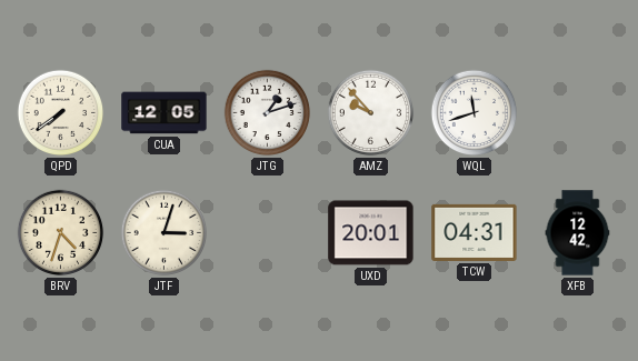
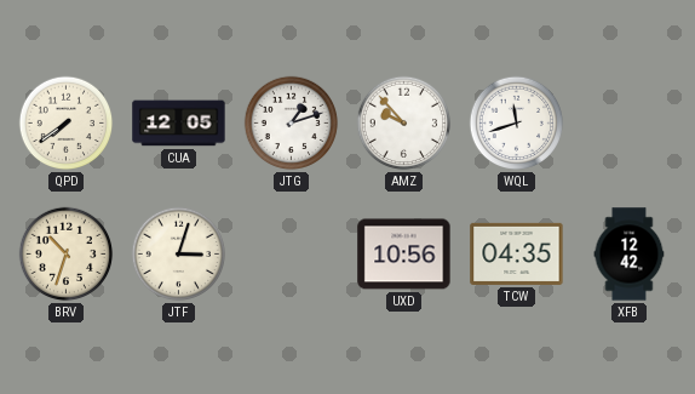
BRV: 4:33 -> 10:33 (67, 255)
UXD: 20:01 -> 10:56 (404, 255)
TCW: 04:31 -> 04:35 (517, 253)
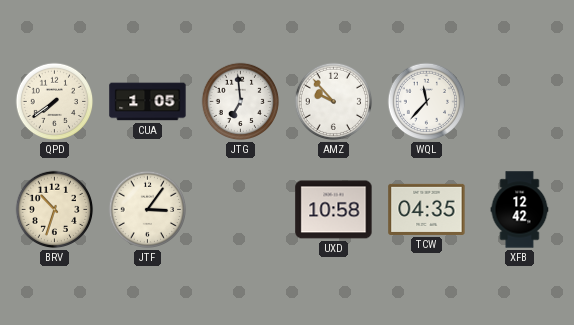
CUA: 12:05 -> 1:05 (148, 102)
JTG: 1:12 -> 6:59 (241, 102)
WQL: 11:42 -> 11:37 (427, 102)
JTF: 3:03 -> 3:06 (148, 210)
UXD: 10:56 -> 10:58 (334, 210)
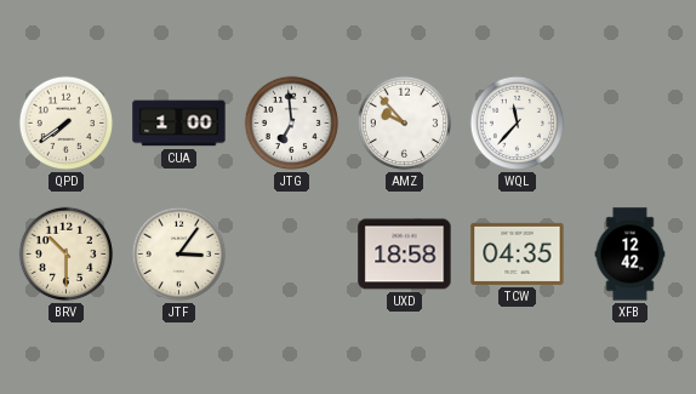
CUA: 1:05 -> 1:00 (179, 124)
BRV: 10:33 -> 10:30 (67, 255)
UXD: 10:58 -> 18:58 (405, 255)
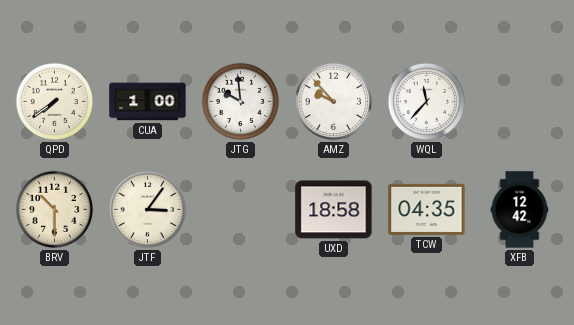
JTG: 6:59 -> 9:59 (241, 102)
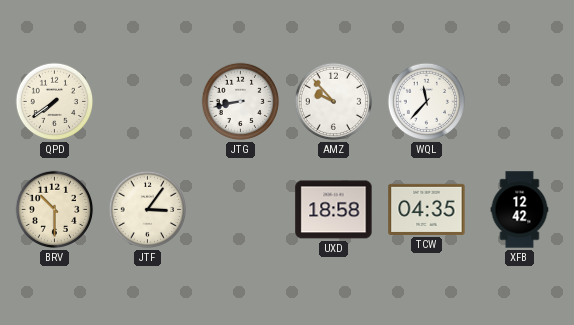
CUA: 1:00 -> none (148, 102)
JTG: 9:59 -> 8:43 (241, 102)
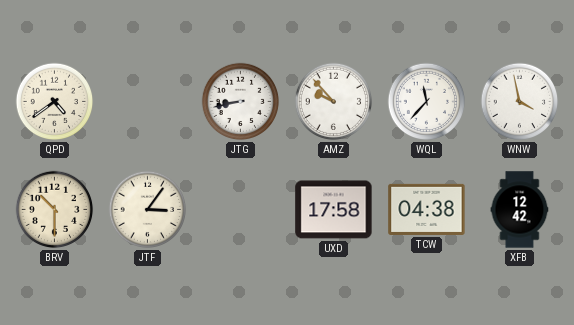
QPD: 7:39 -> 4:39 (55, 102)
WNW: none -> 3:58 (520, 102)
UXD: 18:58 -> 17:58 (334, 210)
TCW: 04:35 -> 04:38 (427, 209)
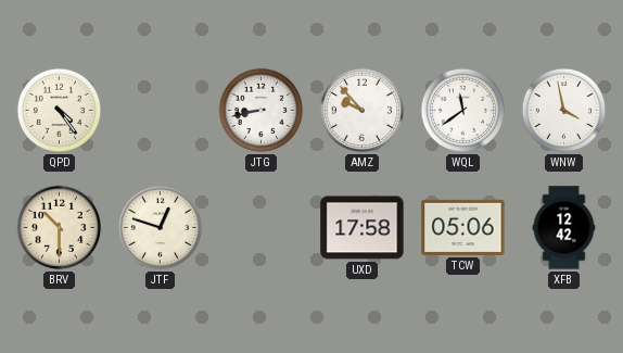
QPD: 4:39 -> 4:24 (60, 111)
WQL: 11:37 -> 11:39 (463, 111)
JTF: 3:06 -> 12:48 (161, 228)
TCW: 04:38 -> 05:06 (463, 227)
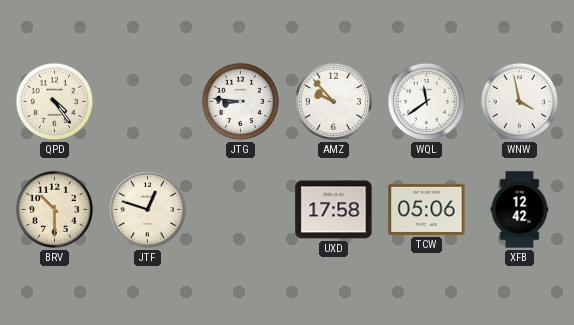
JTG: 8:43 -> 8:46 (241, 102)
